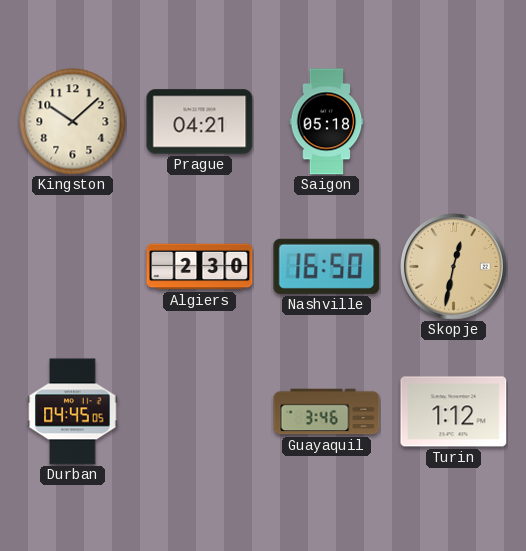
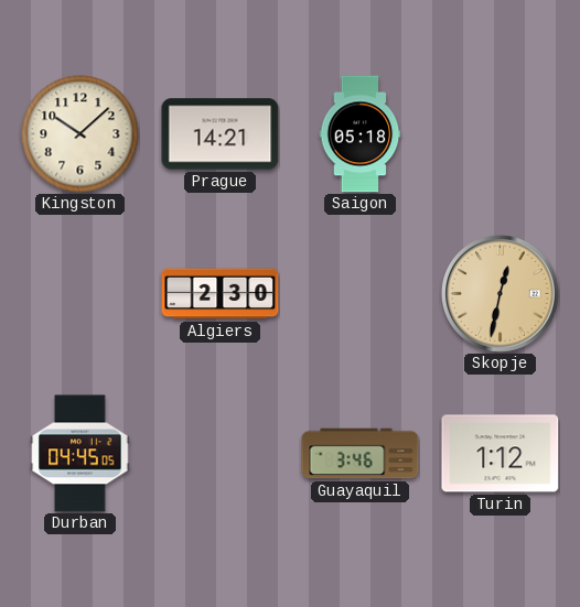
Prague: 04:21 -> 14:21 (221, 134)
Nashville: 16:50 -> none (327, 266)
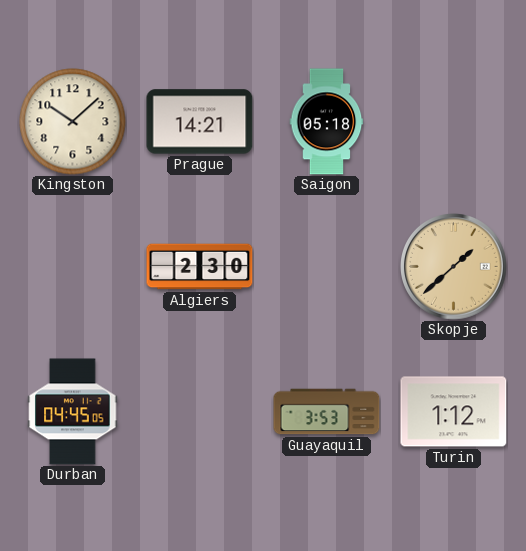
Skopje: 12:32 -> 1:38 (454, 267)
Guayaquil: 3:46 -> 3:53 (327, 412)
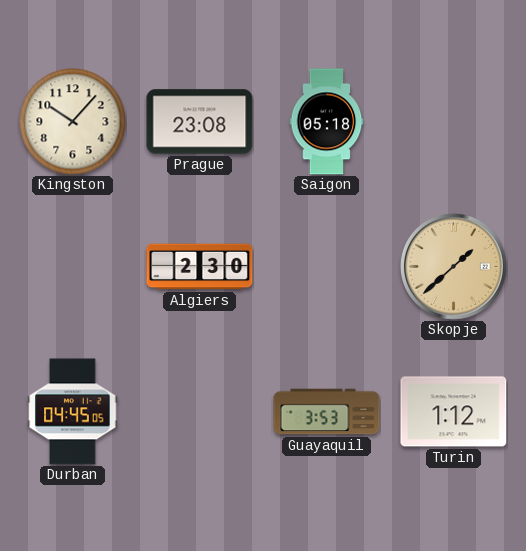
Kingston: 10:08 -> 10:07 (73, 122)
Prague: 14:21 -> 23:08 (200, 122)
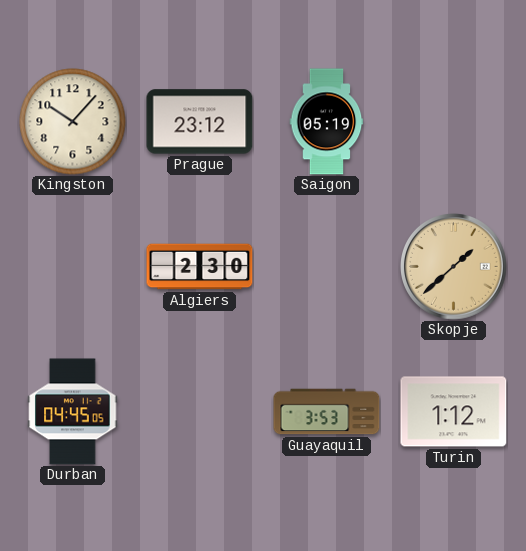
Prague: 23:08 -> 23:12 (200, 122)
Saigon: 05:18 -> 05:19 (327, 122)
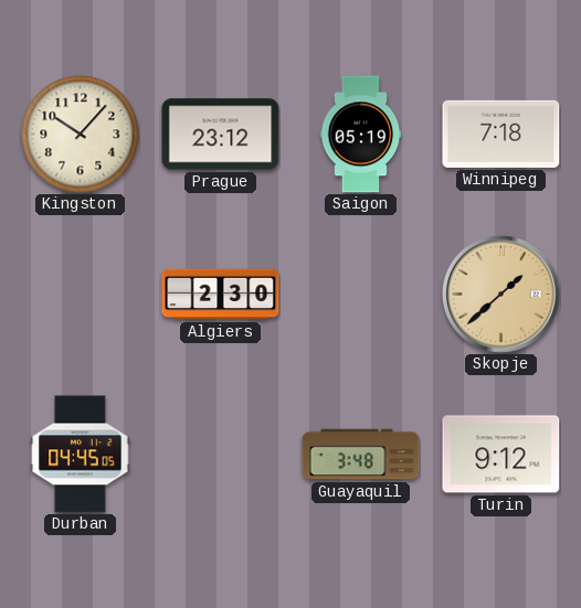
Winnipeg: none -> 7:18 (501, 134)
Guayaquil: 3:53 -> 3:48 (361, 455)
Turin: 1:12 -> 9:12 (501, 455)
